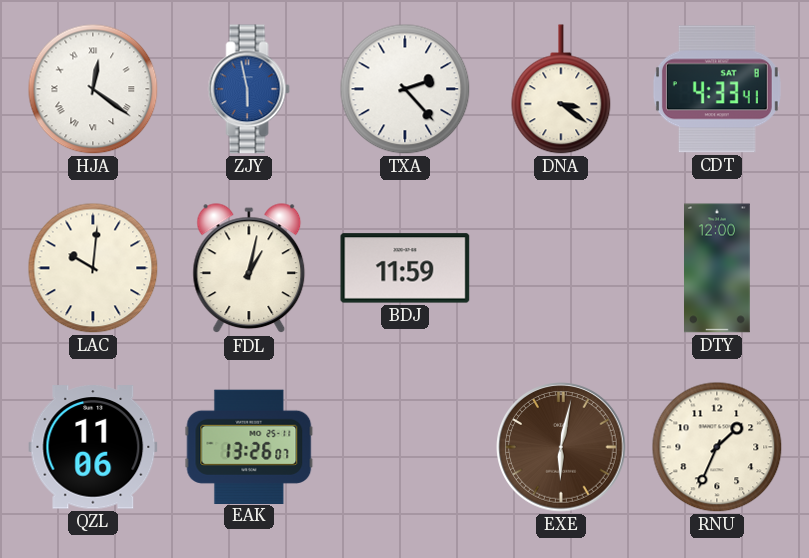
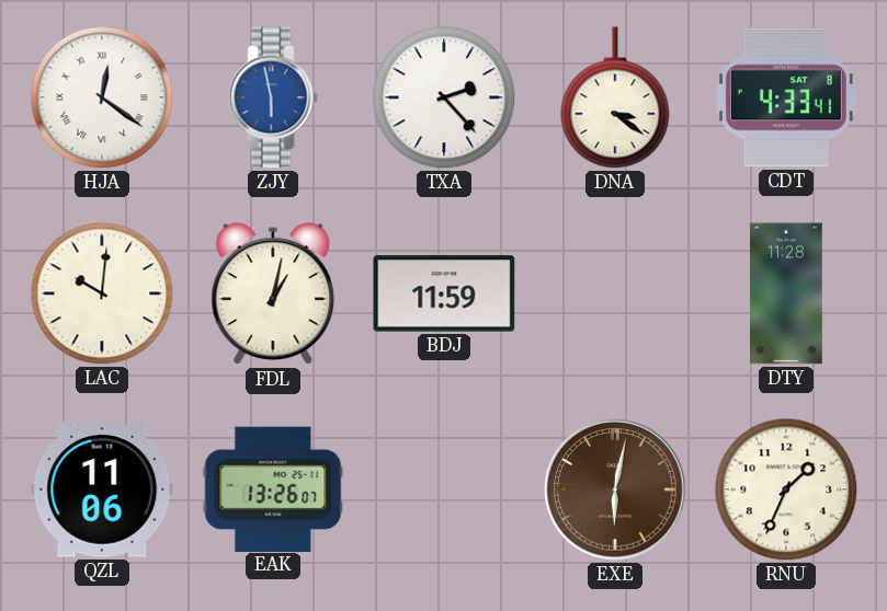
DTY: 12:00 -> 11:28 (787, 293)
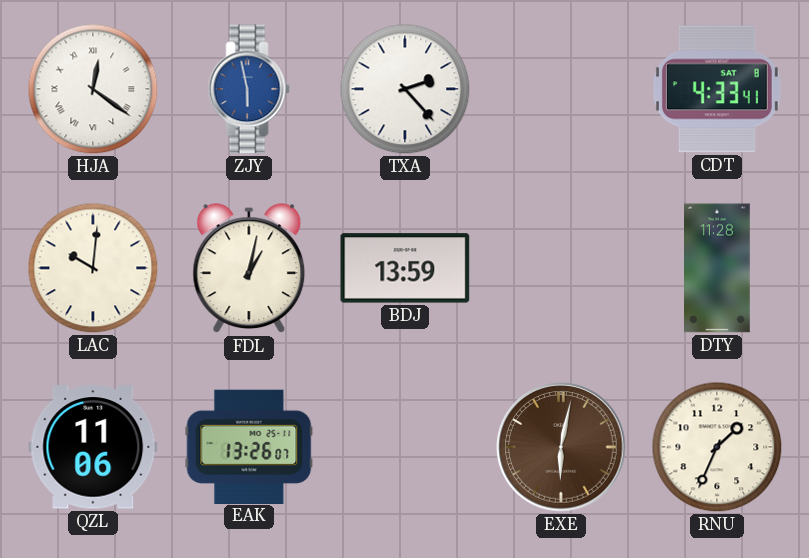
DNA: 3:21 -> none (615, 97)
BDJ: 11:59 -> 13:59 (405, 268)
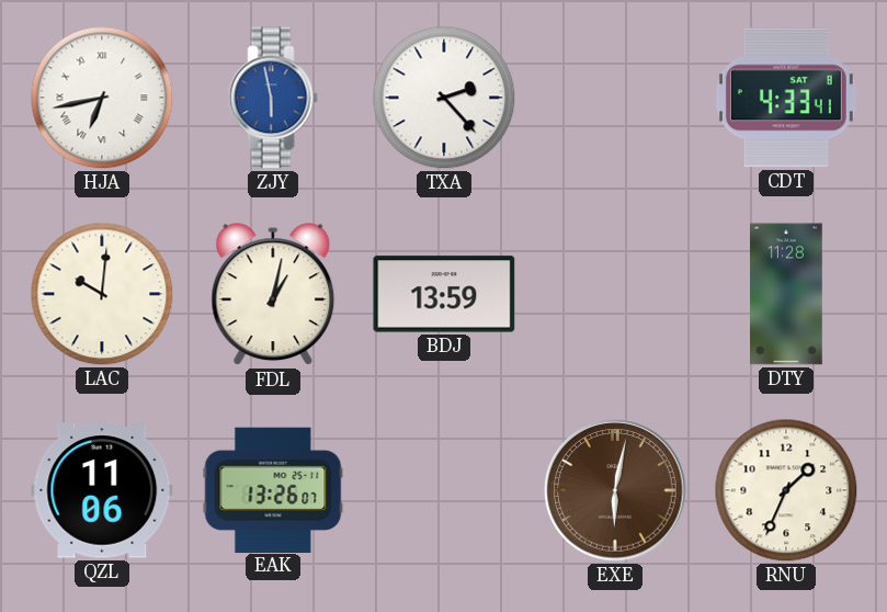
HJA: 12:21 -> 6:43 (102, 98)
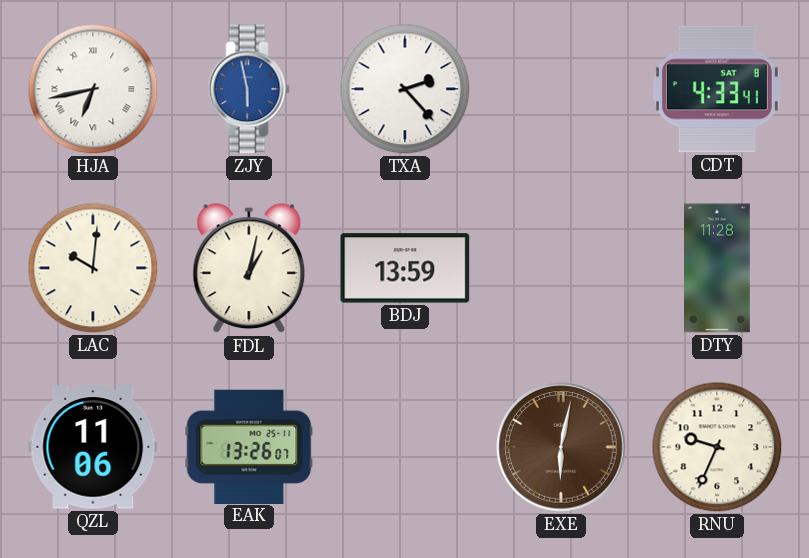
RNU: 1:34 -> 9:34 (717, 447)
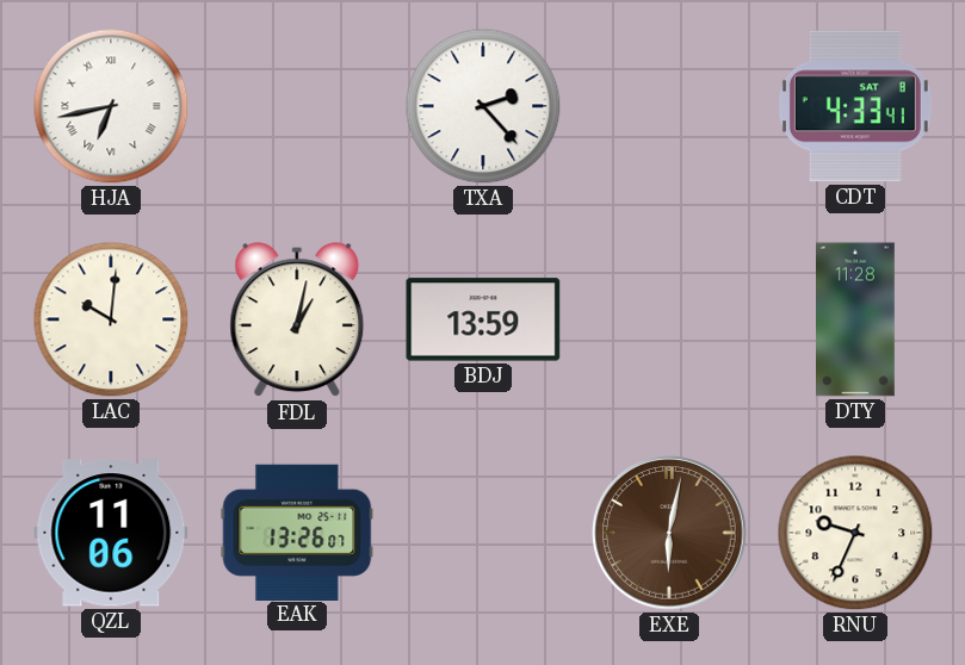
ZJY: 5:58 -> none (249, 89)
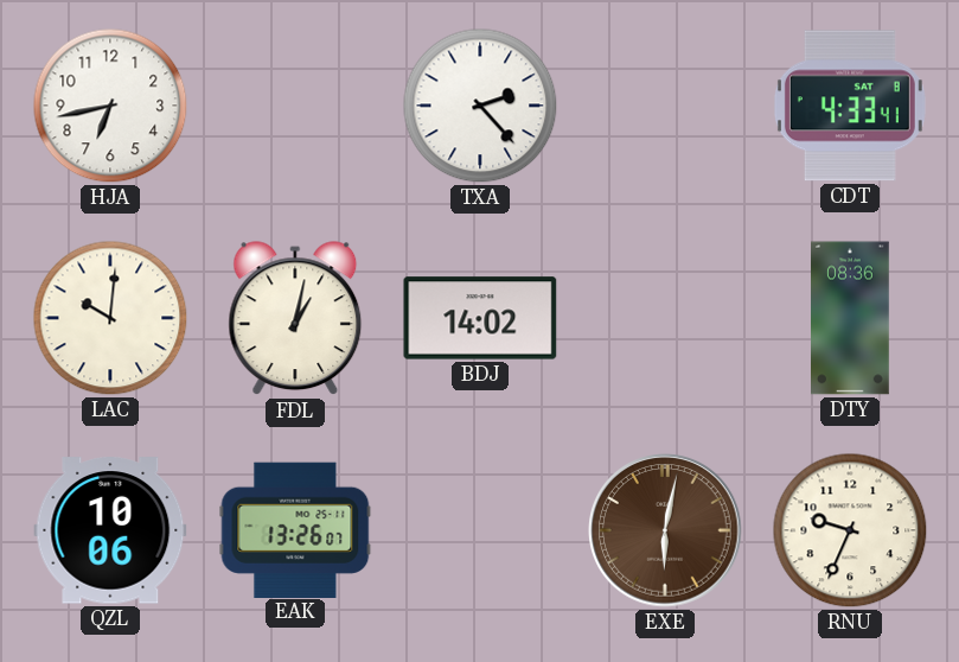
HJA numerals: Roman -> Arabic (110, 106)
BDJ: 13:59 -> 14:02 (480, 318)
DTY: 11:28 -> 08:36 (851, 318)
QZL: 11:06 -> 10:06 (110, 530)
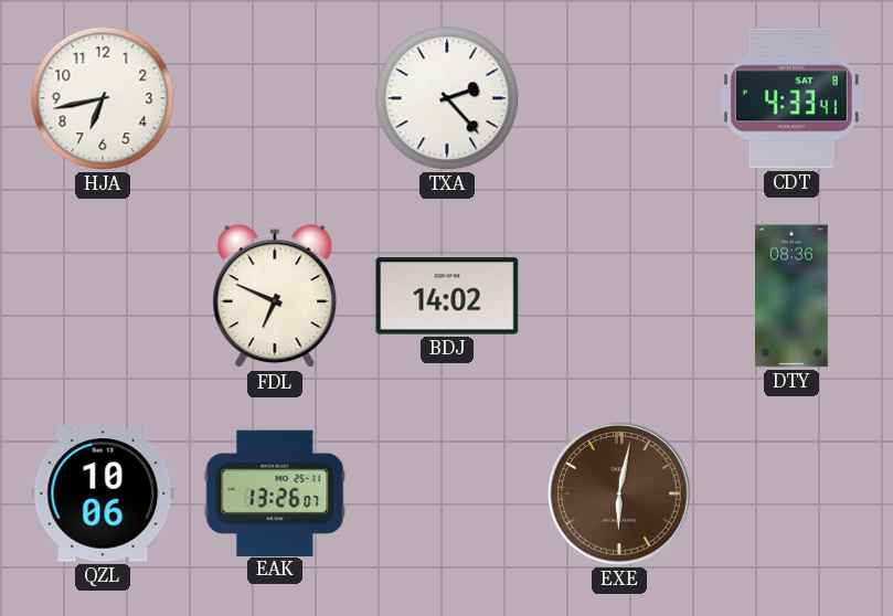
LAC: 10:01 -> none (110, 318)
FDL: 1:02 -> 6:49 (275, 297)
RNU: 9:34 -> none (850, 530)
